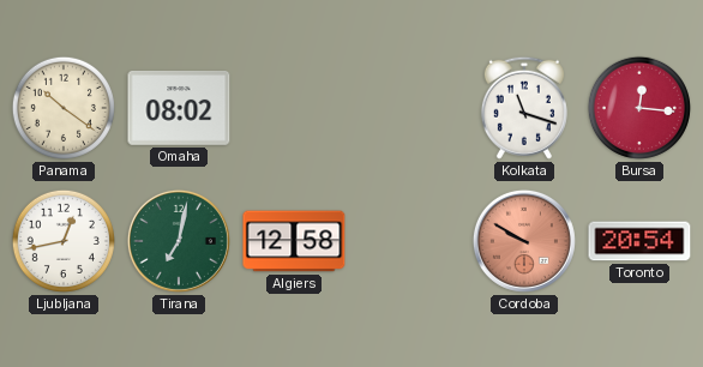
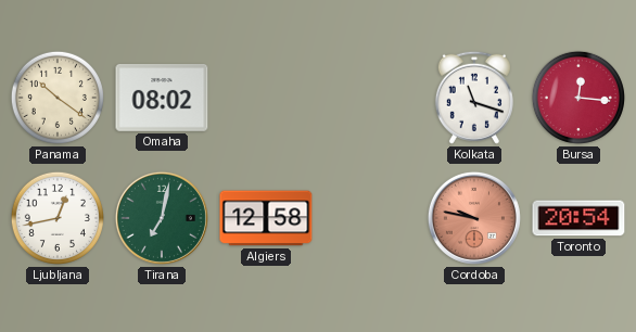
Cordoba: 9:50 -> 9:47 (474, 218)
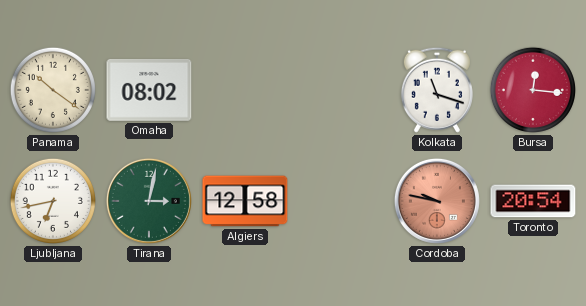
Ljubljana: 12:43 -> 6:43 (53, 201)
Tirana: 7:02 -> 3:02 (149, 201)
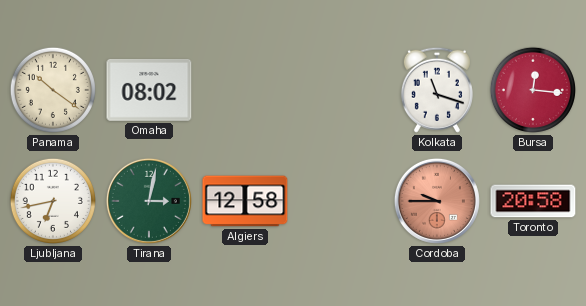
Cordoba: 9:47 -> 9:45 (437, 201)
Toronto: 20:54 -> 20:58 (533, 201)
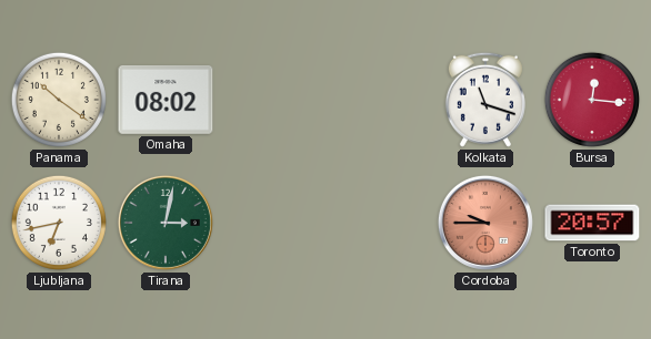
Algiers: 12:58 -> none (245, 201)
Toronto: 20:58 -> 20:57 (592, 223)
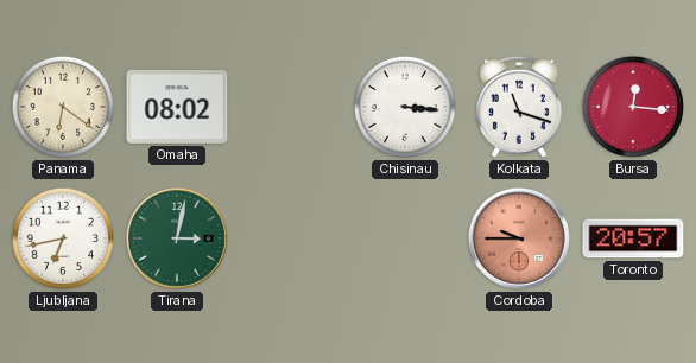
Panama: 10:21 -> 6:21 (63, 107)
Chisinau: none -> 3:16 (405, 107)
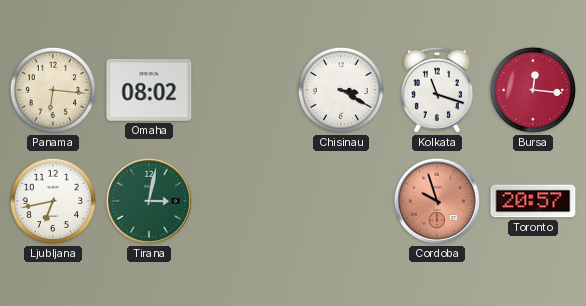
Panama: 6:21 -> 6:16 (53, 90)
Chisinau: 3:16 -> 3:20 (341, 90)
Cordoba: 9:45 -> 9:57 (437, 201)
